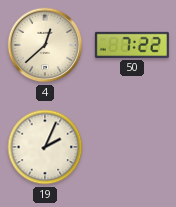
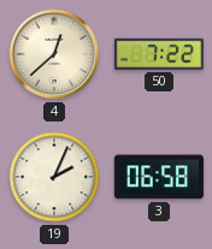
3: none -> 06:58 (159, 177)
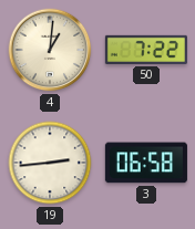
4: 12:38 -> 1:01 (50, 50)
19: 2:04 -> 2:44 (50, 163)
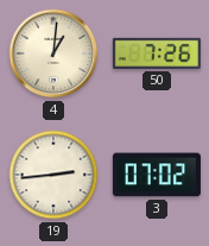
50: 7:22 -> 7:26 (157, 53)
3: 06:58 -> 07:02 (157, 175)
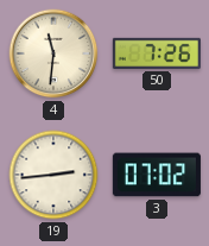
4: 1:01 -> 11:31 (53, 53)
